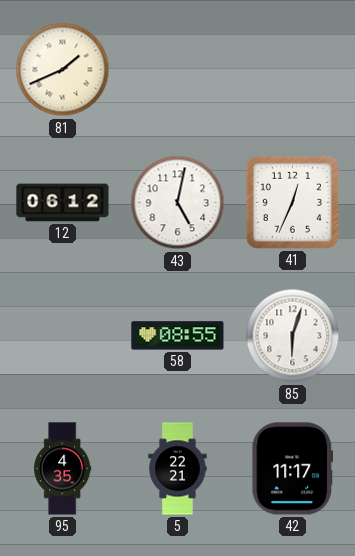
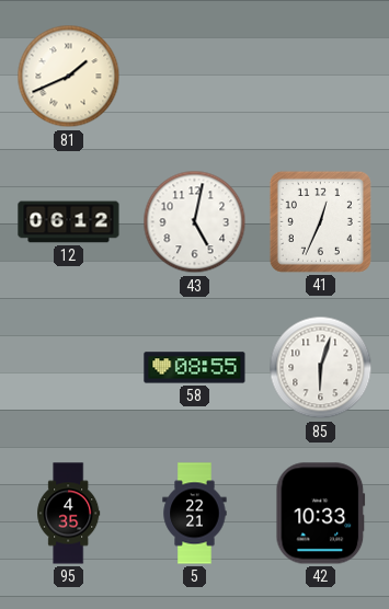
42: 11:17 -> 10:33 (321, 514)
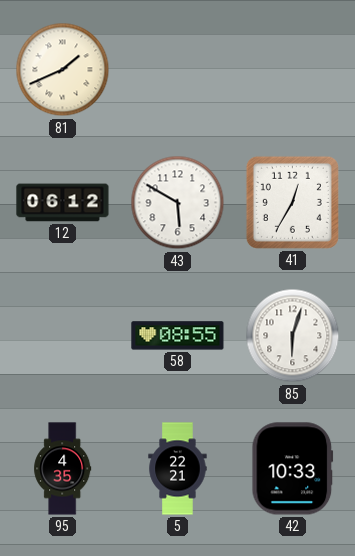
43: 5:02 -> 5:50 (178, 203)
41: 12:34 -> 12:35 (292, 202)
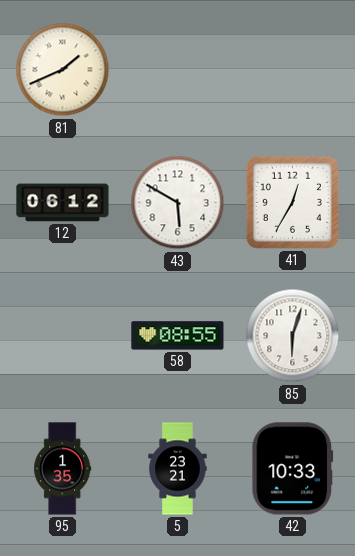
95: 4:35 -> 1:35 (63, 469)
5: 22:21 -> 23:21 (178, 469)
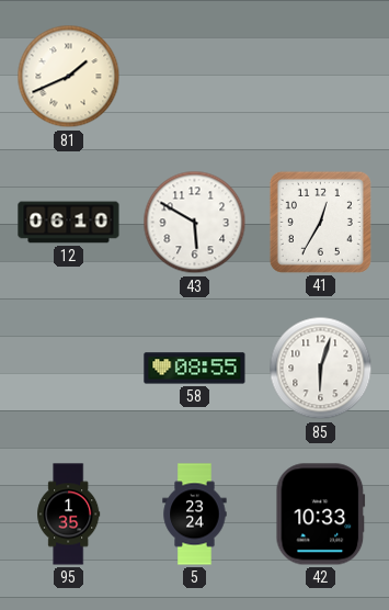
12: 06:12 -> 06:10 (69, 223)
5: 23:21 -> 23:24 (195, 515)
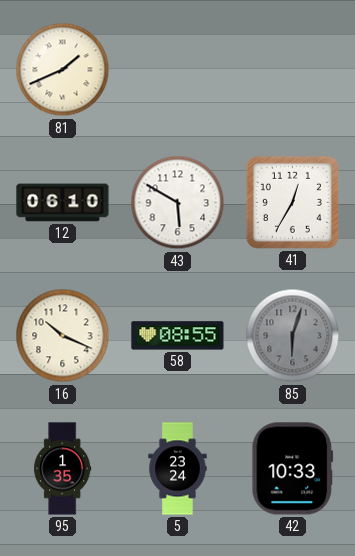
16: none -> 10:19 (63, 336)
85 dial: white -> grey (293, 336)
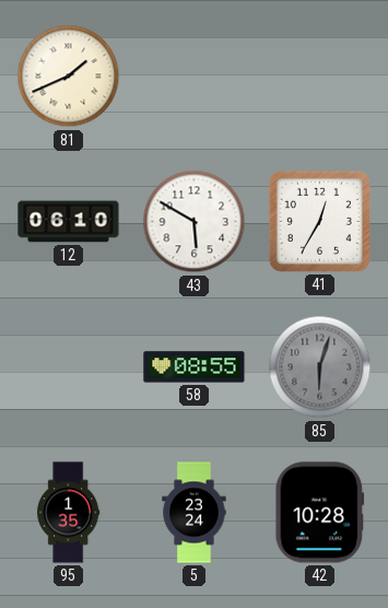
16: 10:19 -> none (63, 336)
42: 10:33 -> 10:28 (320, 513)
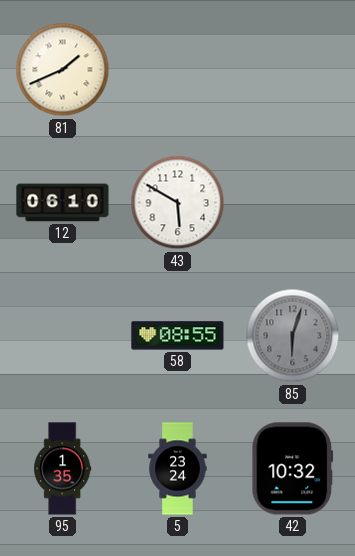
41: 12:35 -> none (319, 221)
42: 10:28 -> 10:32 (293, 469)
